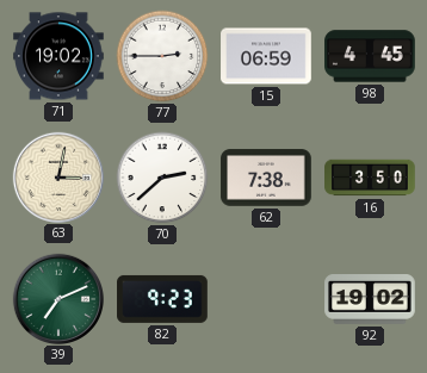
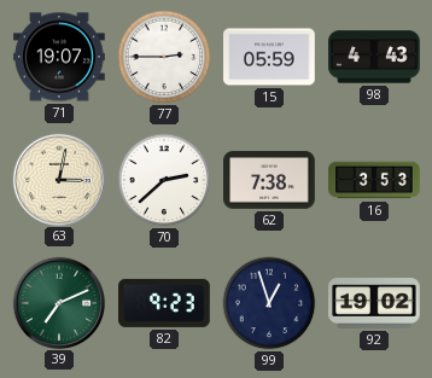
71: 19:02 -> 19:07 (59, 57)
15: 06:59 -> 05:59 (269, 57)
98: 4:45 -> 4:43 (374, 57)
16: 3:50 -> 3:53 (374, 180)
99: none -> 12:57 (269, 303)
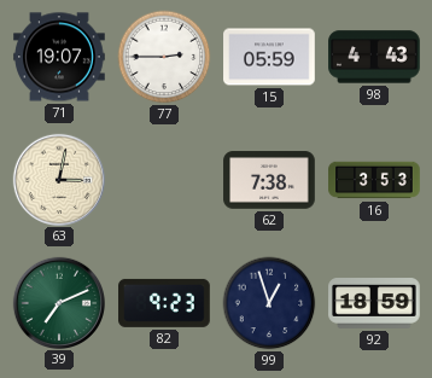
70: 2:38 -> none (164, 180)
92: 19:02 -> 18:59 (374, 304)
